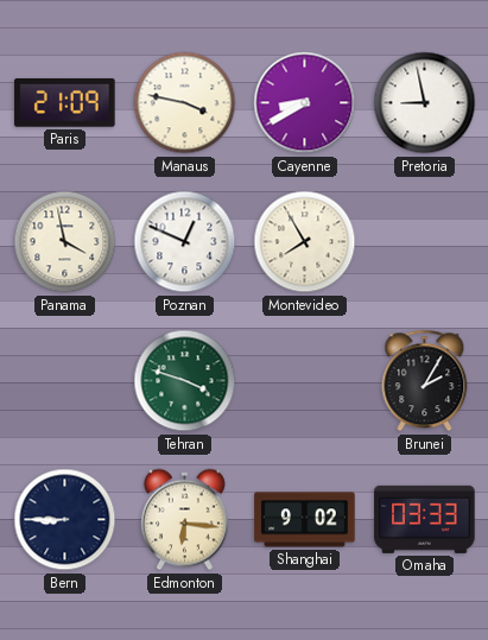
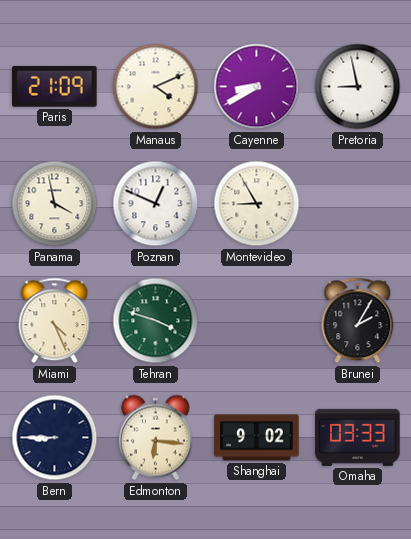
Manaus: 3:47 -> 4:11 (156, 87)
Montevideo: 7:55 -> 8:55 (257, 204)
Miami: none -> 4:26 (55, 321)
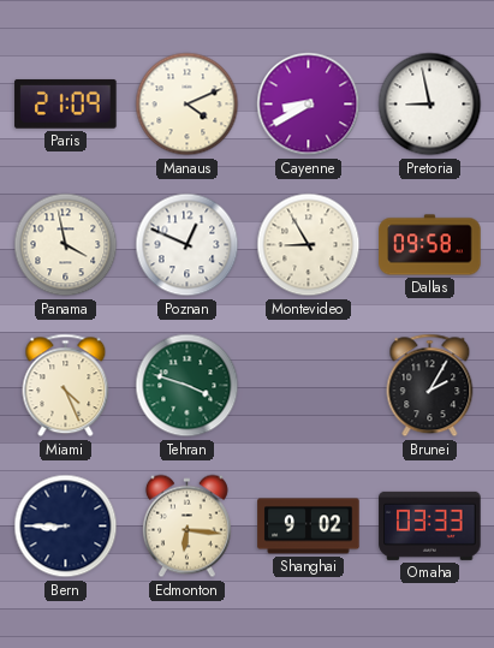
Dallas: none -> 09:58 (430, 245)
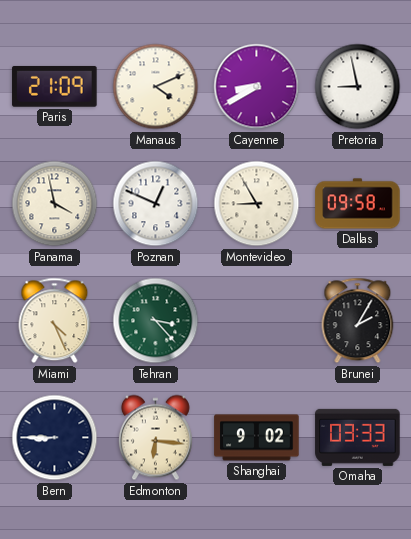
Tehran: 3:48 -> 3:23 (156, 321)
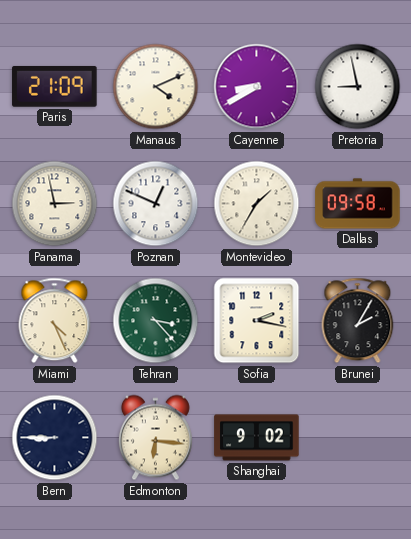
Panama: 3:58 -> 2:58 (55, 204)
Montevideo: 8:55 -> 1:35 (257, 204)
Sofia: none -> 2:17 (257, 321)
Omaha: 03:33 -> none (358, 437)
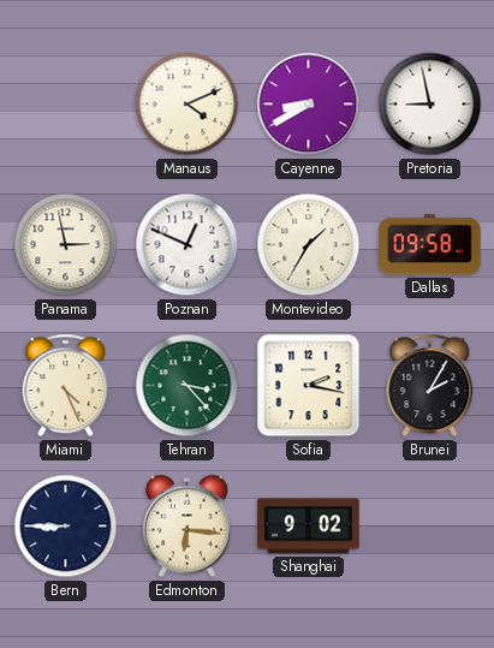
Paris: 21:09 -> none (55, 86)
